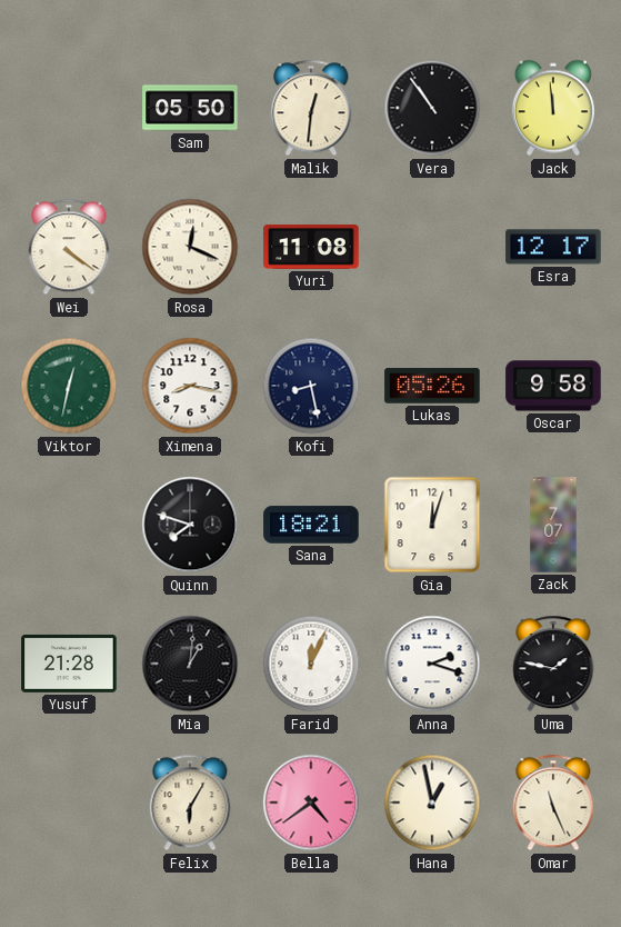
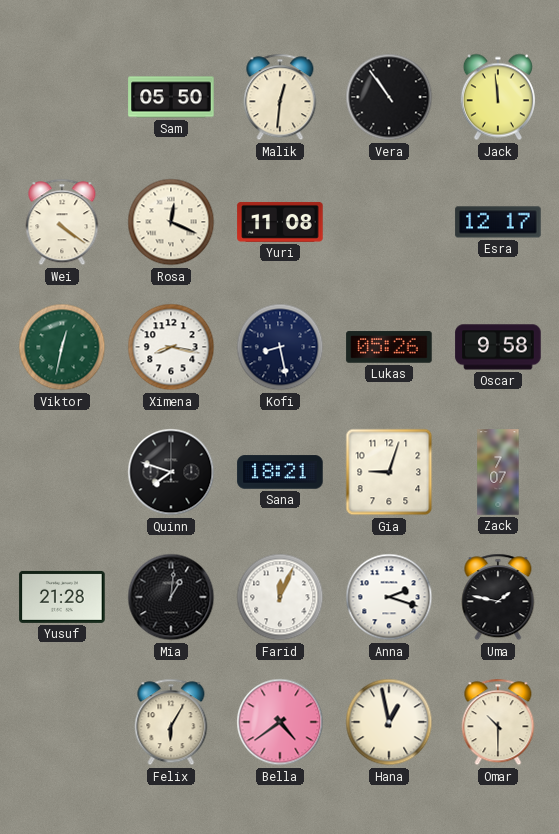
Gia: 12:03 -> 9:03 (389, 472)
Omar: 11:26 -> 10:30 (498, 722)
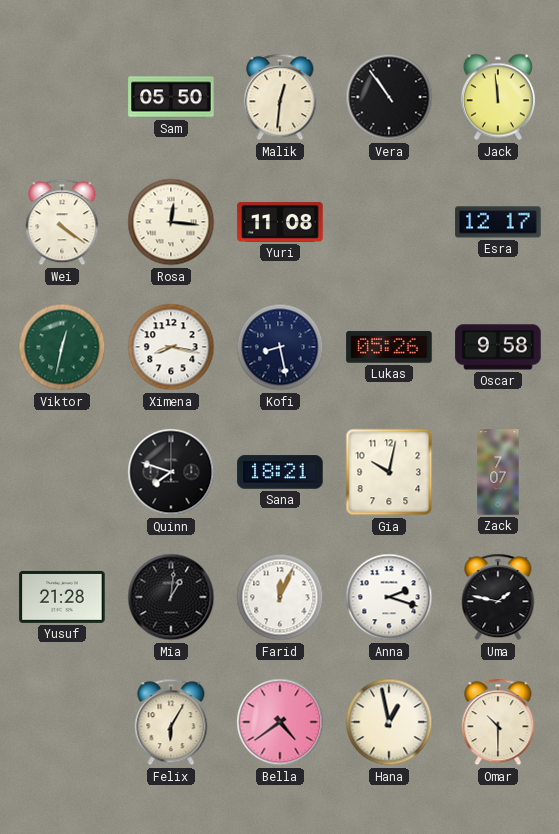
Rosa: 12:19 -> 12:16 (171, 222)
Gia: 9:03 -> 10:02 (389, 472)
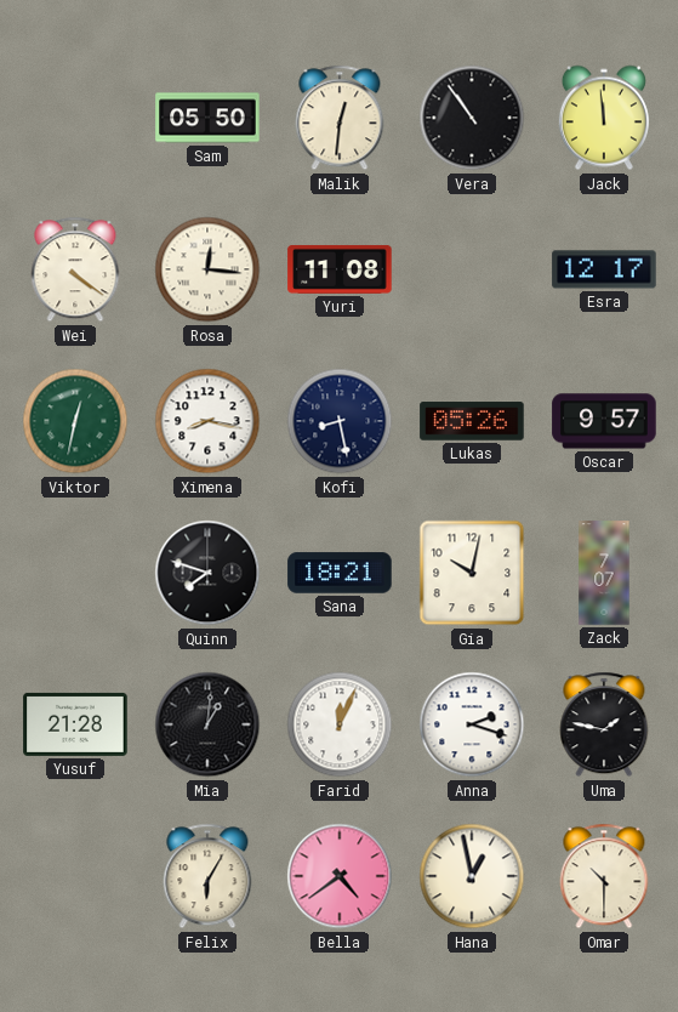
Oscar: 9:58 -> 9:57 (604, 421)
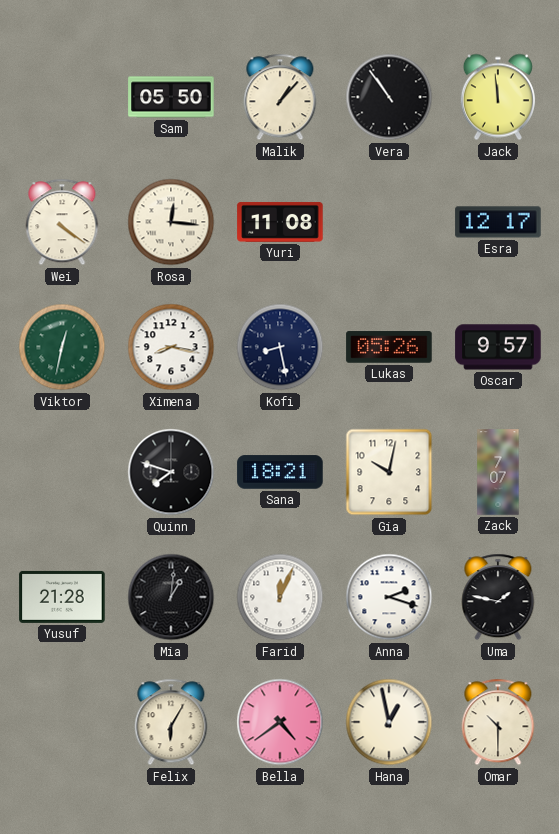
Malik: 12:31 -> 1:07 (280, 97)
